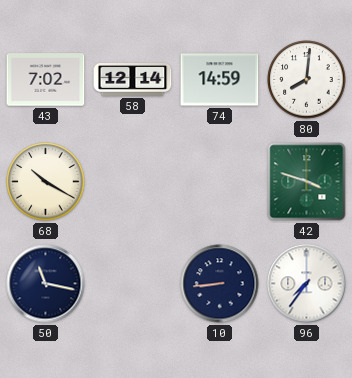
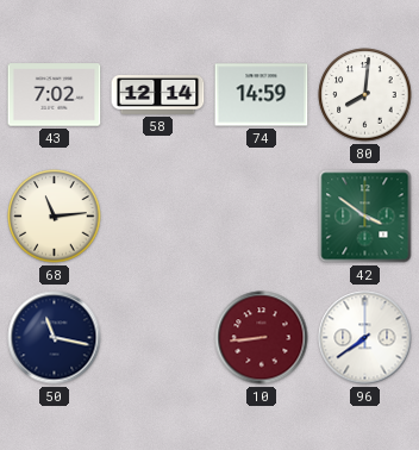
68: 10:20 -> 11:14 (55, 217)
42: 3:48 -> 3:51 (365, 217)
10 dial: navy -> burgundy (262, 338)
96: 7:36 -> 7:39 (365, 338)
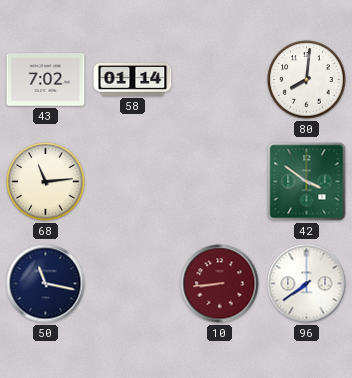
58: 12:14 -> 01:14 (133, 80)
74: 14:59 -> none (262, 95)
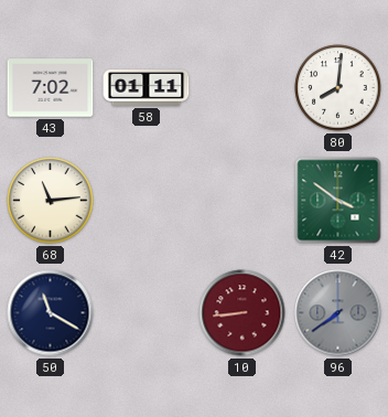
58: 01:14 -> 01:11 (147, 88)
50: 11:17 -> 11:20 (51, 313)
96 dial: white -> grey (338, 313)
